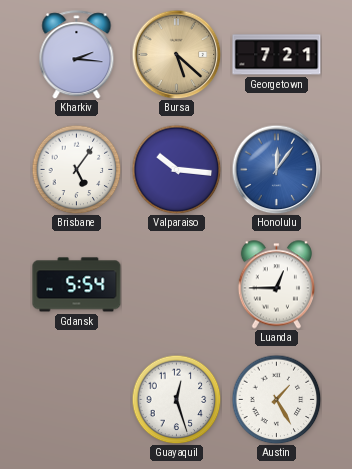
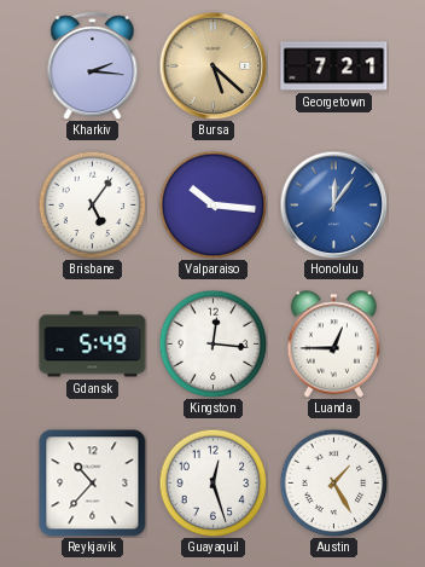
Gdansk: 5:54 -> 5:49 (93, 345)
Kingston: none -> 12:16 (212, 343)
Reykjavik: none -> 10:37 (93, 484)
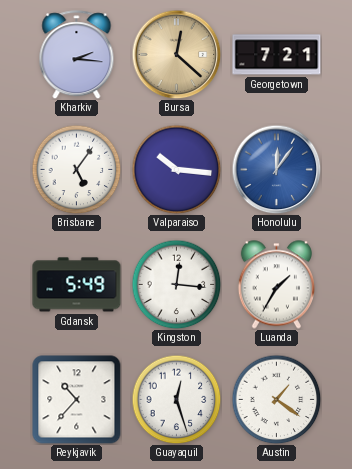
Bursa: 5:22 -> 12:22 (176, 54)
Luanda: 12:45 -> 1:35 (276, 285)
Austin: 1:25 -> 1:21 (276, 399)
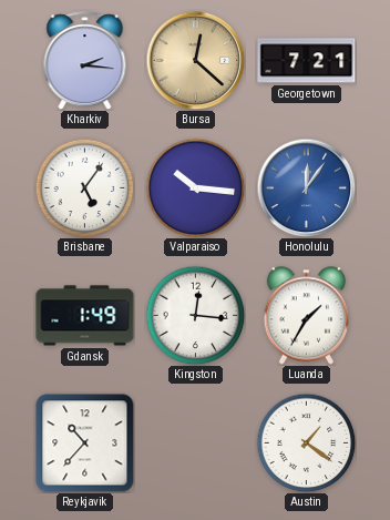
Gdansk: 5:49 -> 1:49 (85, 316)
Guayaquil: 12:27 -> none (176, 399)
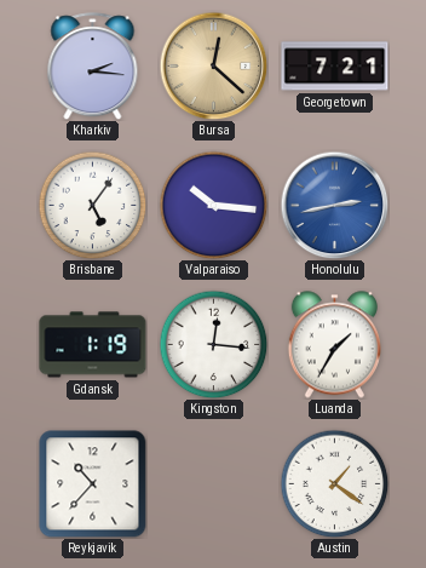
Honolulu: 12:06 -> 2:43 (334, 205)
Gdansk: 1:49 -> 1:19 (93, 345)
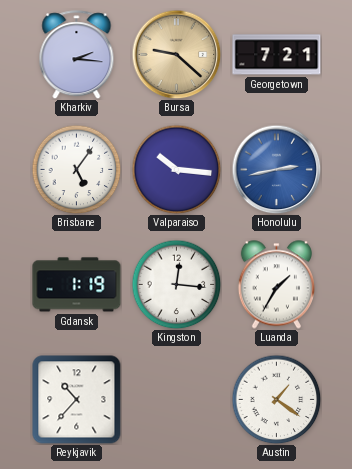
Bursa: 12:22 -> 9:22 (176, 54)
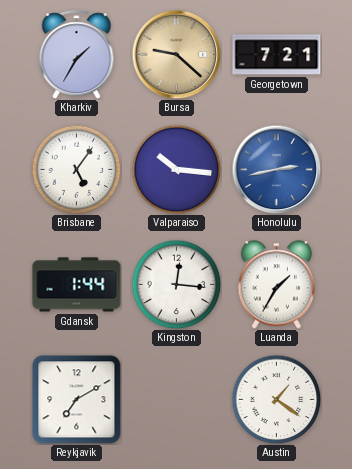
Kharkiv: 2:16 -> 1:35 (77, 55)
Gdansk: 1:19 -> 1:44 (77, 285)
Reykjavik: 10:37 -> 7:10 (77, 400)
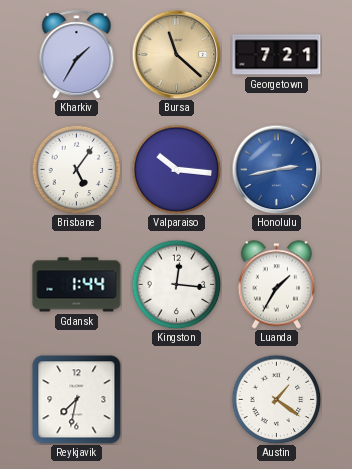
Bursa: 9:22 -> 11:22 (176, 54)
Reykjavik: 7:10 -> 7:32 (77, 400)
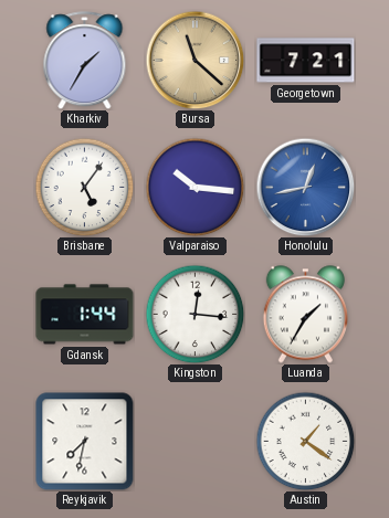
Honolulu: 2:43 -> 12:43 (305, 187)
